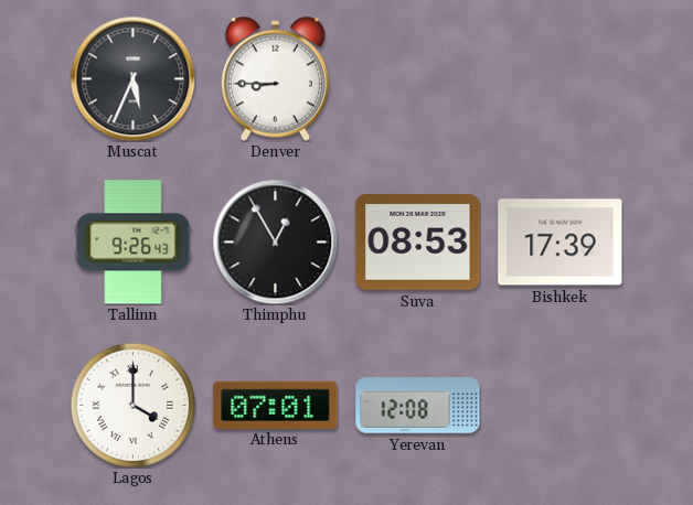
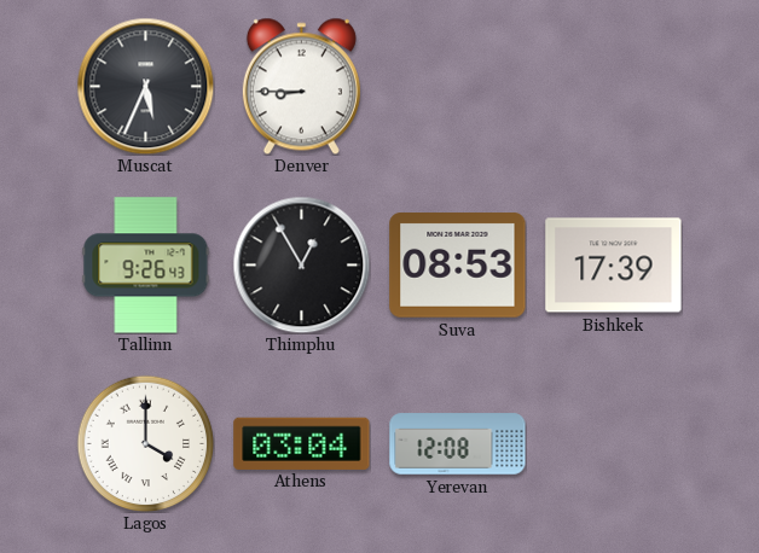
Athens: 07:01 -> 03:04 (302, 443)
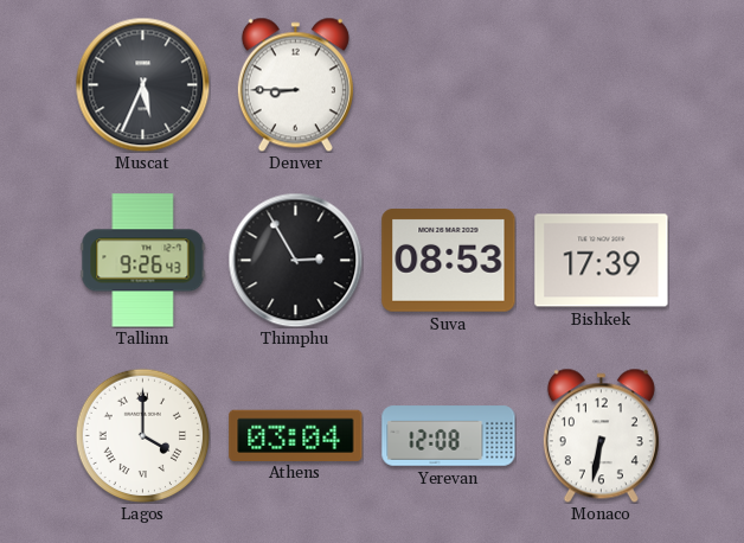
Thimphu: 12:55 -> 2:55 (295, 260)
Monaco: none -> 6:32 (601, 435)
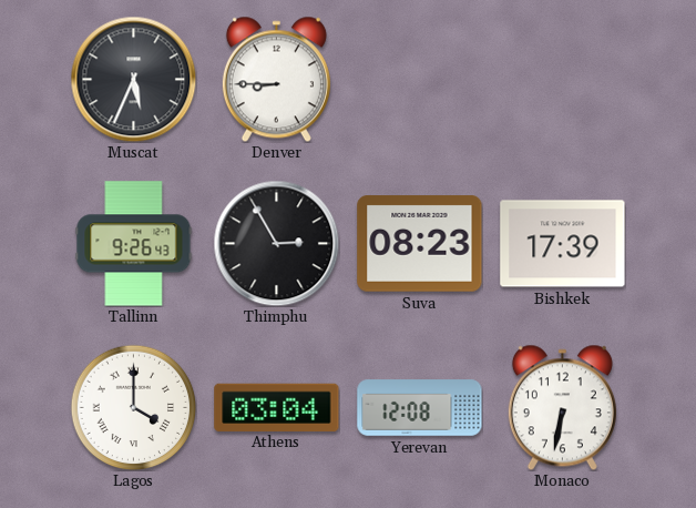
Suva: 08:53 -> 08:23 (420, 244)
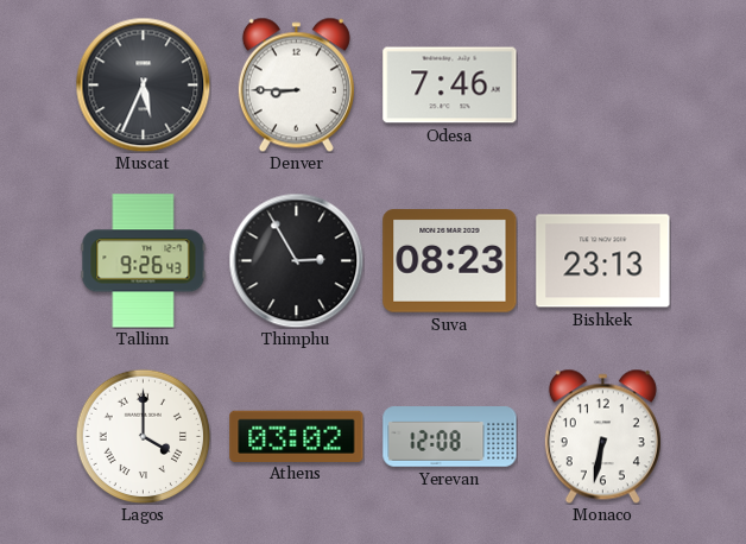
Odesa: none -> 7:46 (450, 86)
Bishkek: 17:39 -> 23:13 (603, 261)
Athens: 03:04 -> 03:02 (297, 436)
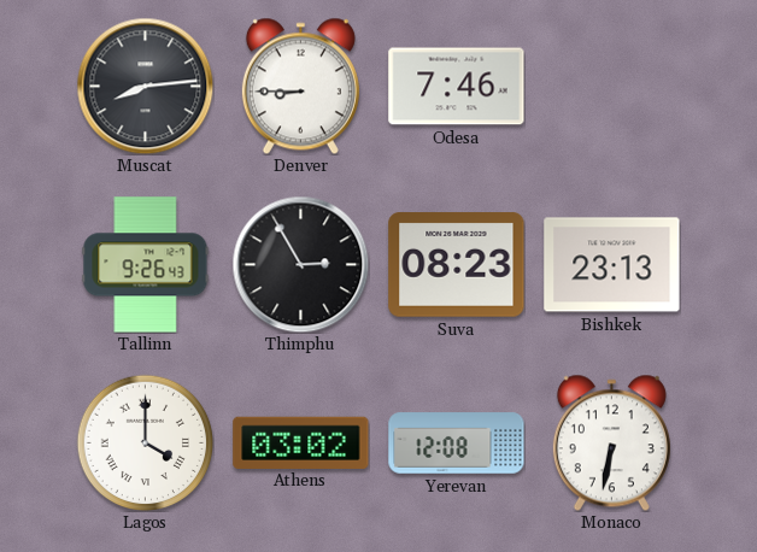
Muscat: 5:34 -> 8:14 (145, 86)
